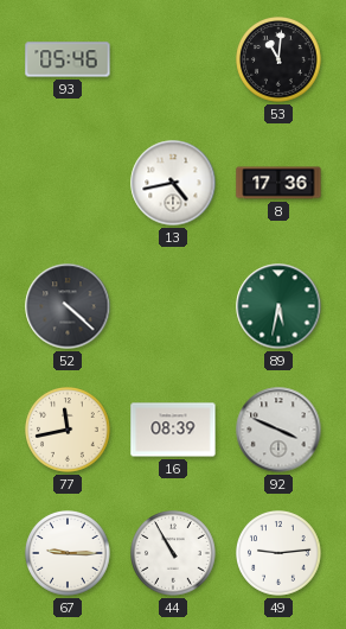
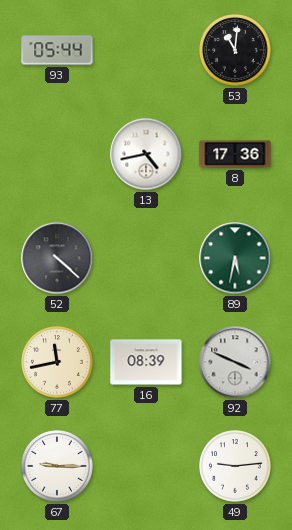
93: 05:46 -> 05:44 (57, 50)
44: 10:55 -> none (174, 554)
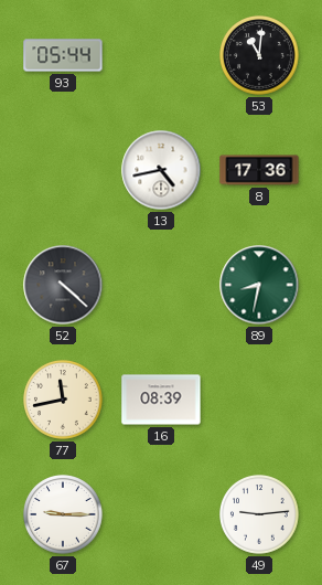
89: 5:32 -> 8:32 (259, 285)
92: 3:49 -> none (235, 362)
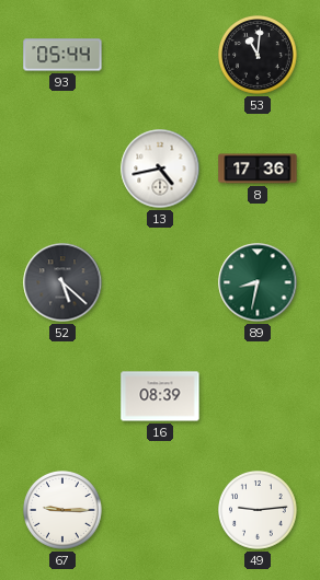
52: 4:22 -> 5:22 (62, 282)
77: 11:43 -> none (64, 401)
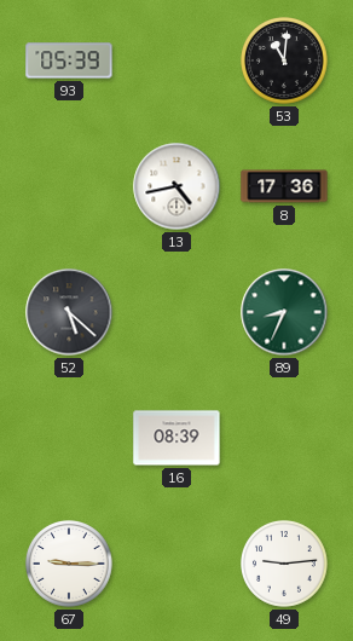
93: 05:44 -> 05:39 (69, 60)
89: 8:32 -> 8:34 (284, 312)
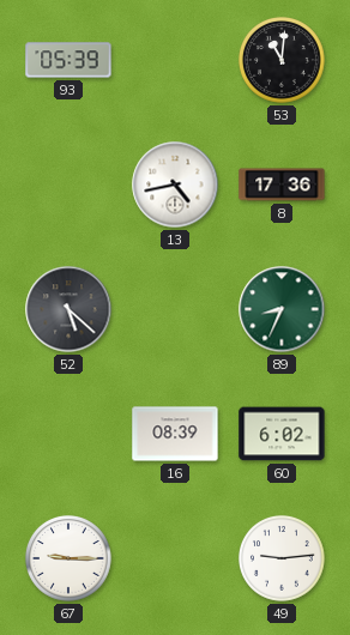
60: none -> 6:02 (282, 434)
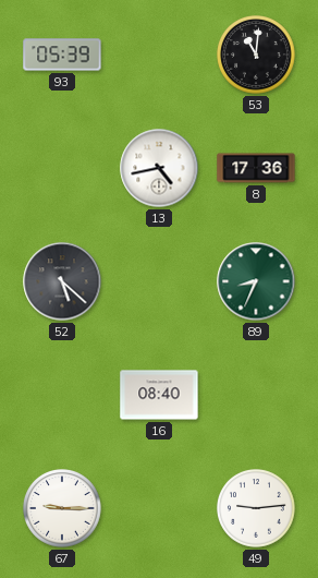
16: 08:39 -> 08:40 (159, 395)
60: 6:02 -> none (282, 434)
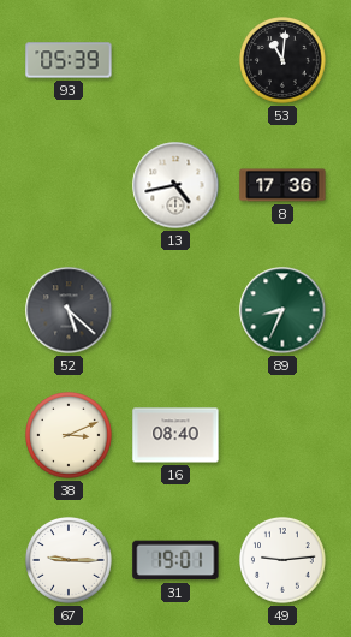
38: none -> 3:11 (70, 436)
31: none -> 19:01 (175, 560)
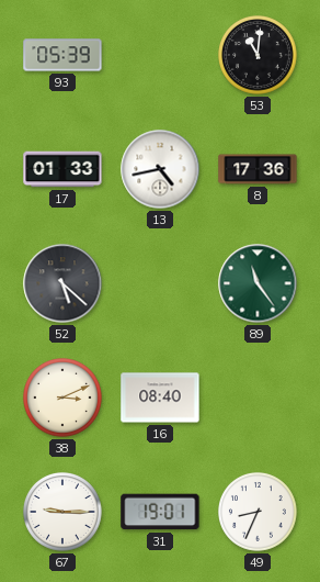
17: none -> 01:33 (62, 169)
89: 8:34 -> 11:24 (258, 283)
49: 9:14 -> 8:34 (259, 513)
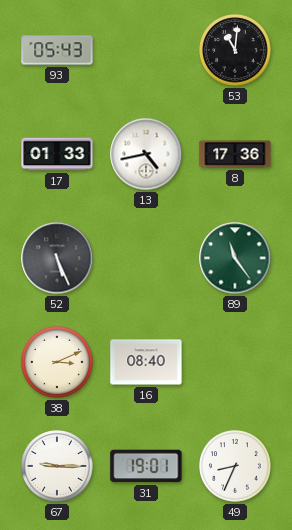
93: 05:39 -> 05:43 (57, 50)
52: 5:22 -> 5:26 (57, 258)
